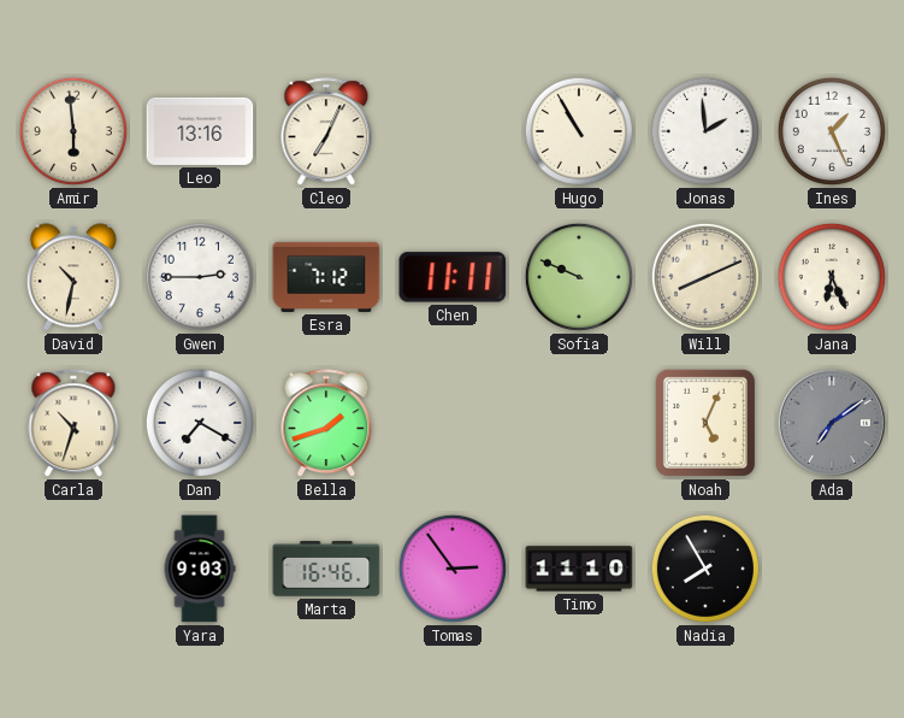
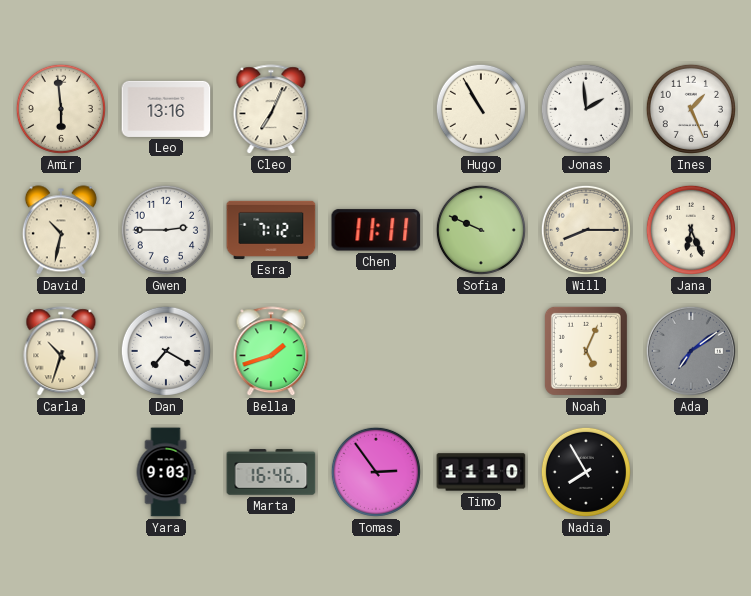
Will: 8:11 -> 8:15 (586, 230)
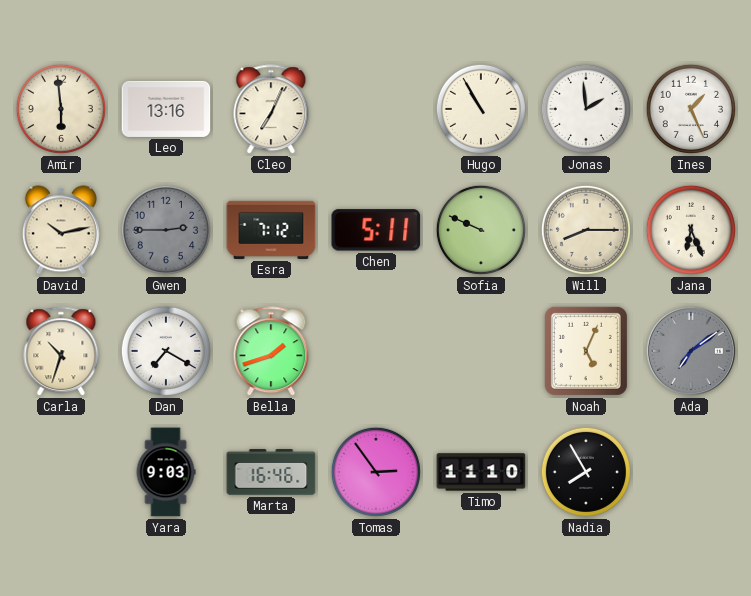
David: 10:32 -> 10:13 (61, 230)
Gwen dial: white -> grey (166, 230)
Chen: 11:11 -> 5:11 (376, 230)
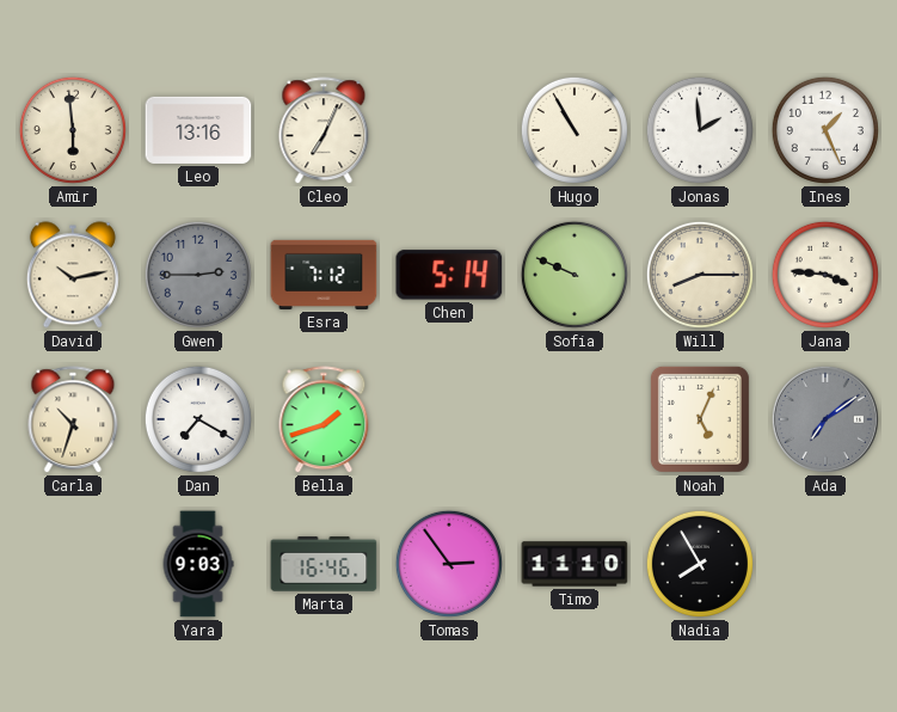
Chen: 5:11 -> 5:14 (449, 275)
Jana: 6:26 -> 3:46 (825, 275)
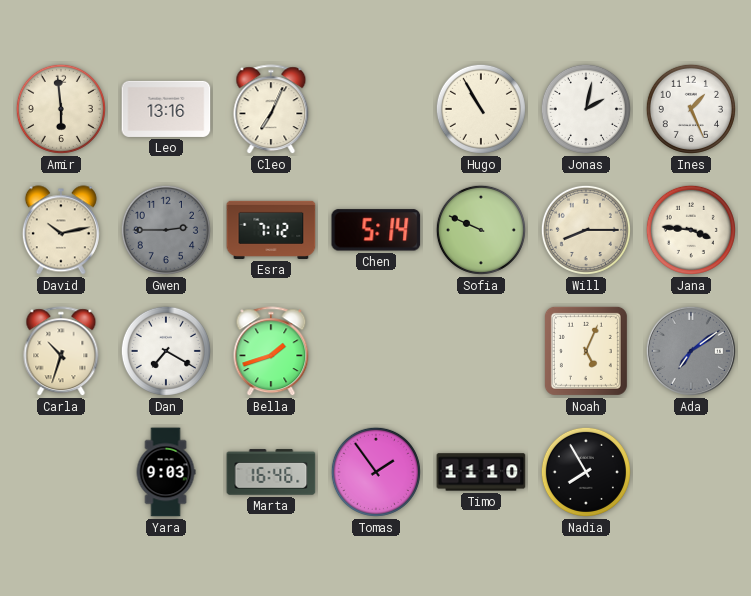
Jonas: 1:59 -> 2:02 (586, 109)
Tomas: 2:54 -> 1:54 (376, 472)
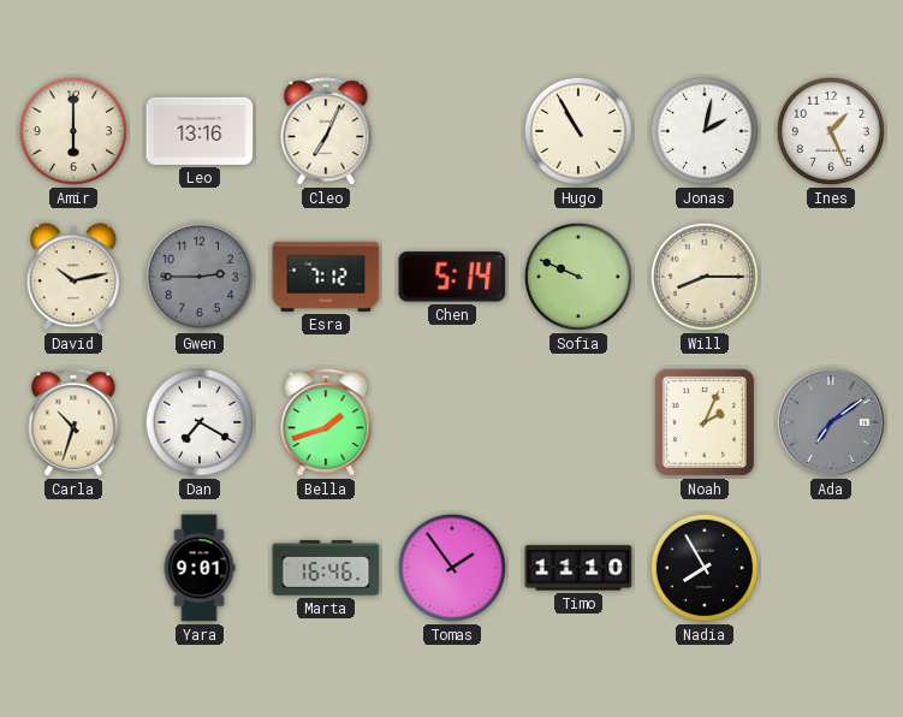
Amir: 5:59 -> 6:00 (73, 131)
Jana: 3:46 -> none (691, 230)
Noah: 5:04 -> 2:04 (705, 422)
Yara: 9:03 -> 9:01 (200, 568)
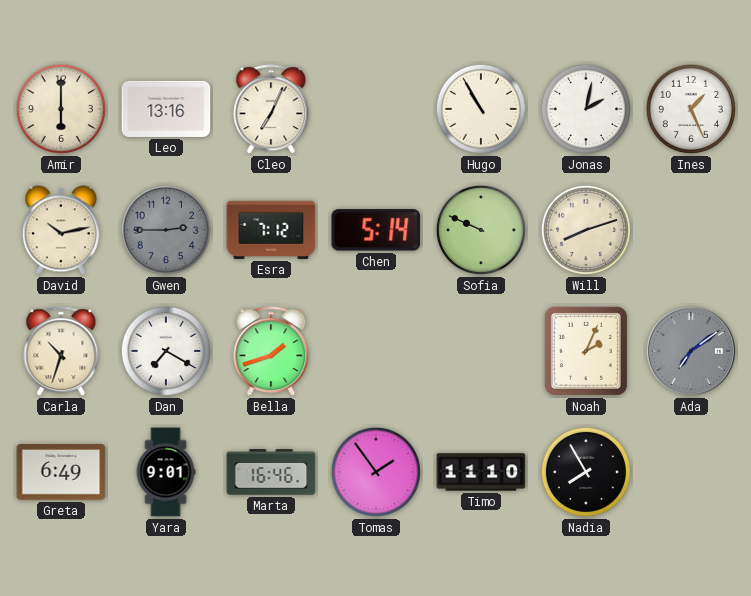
Will: 8:15 -> 8:12 (586, 230)
Greta: none -> 6:49 (61, 472)
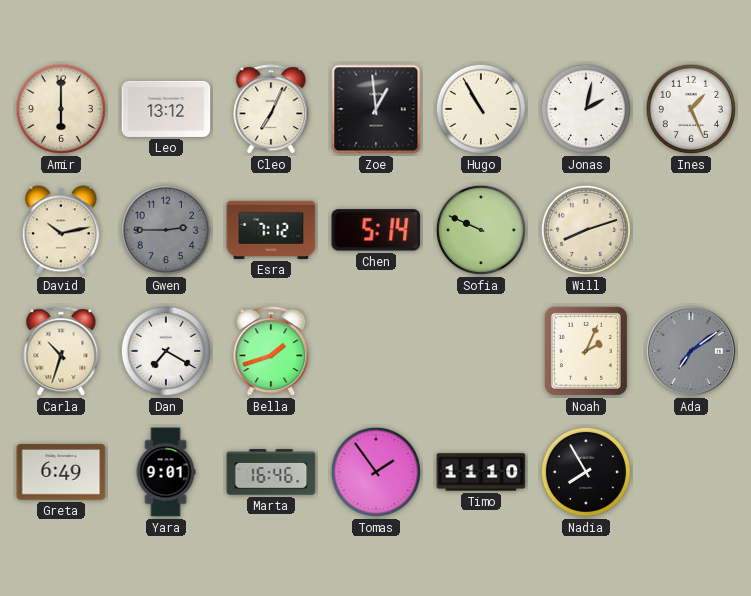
Leo: 13:16 -> 13:12 (166, 109)
Zoe: none -> 12:59 (376, 109)
